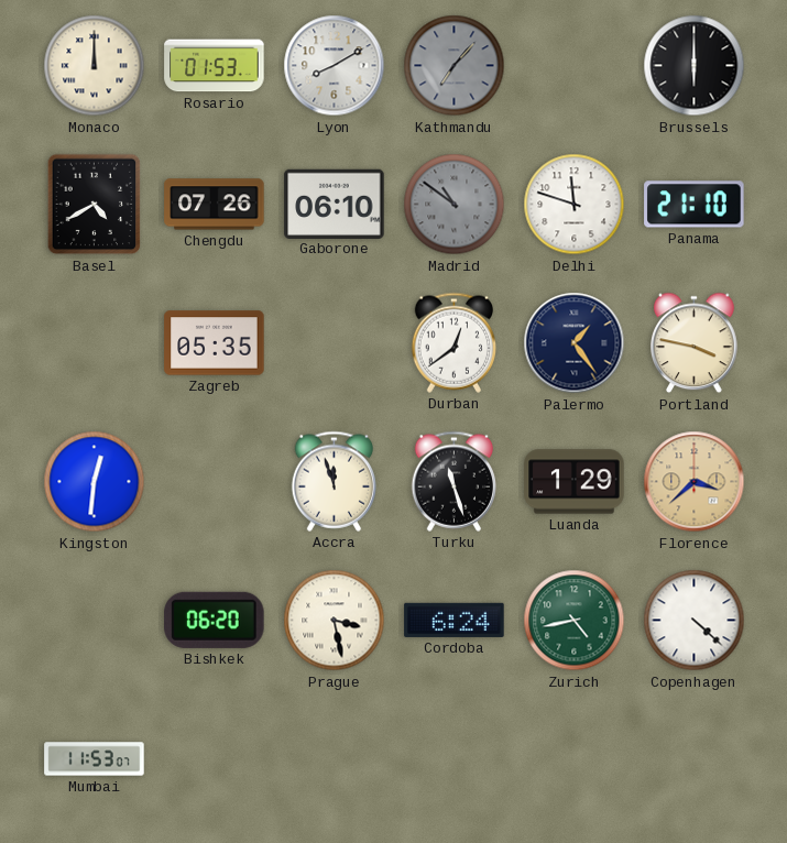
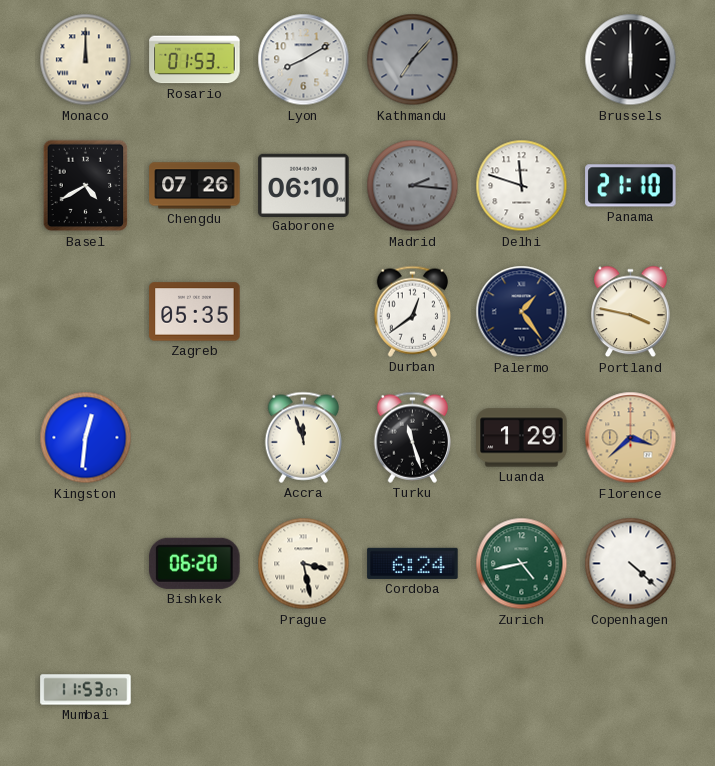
Madrid: 10:51 -> 2:16 (413, 186)
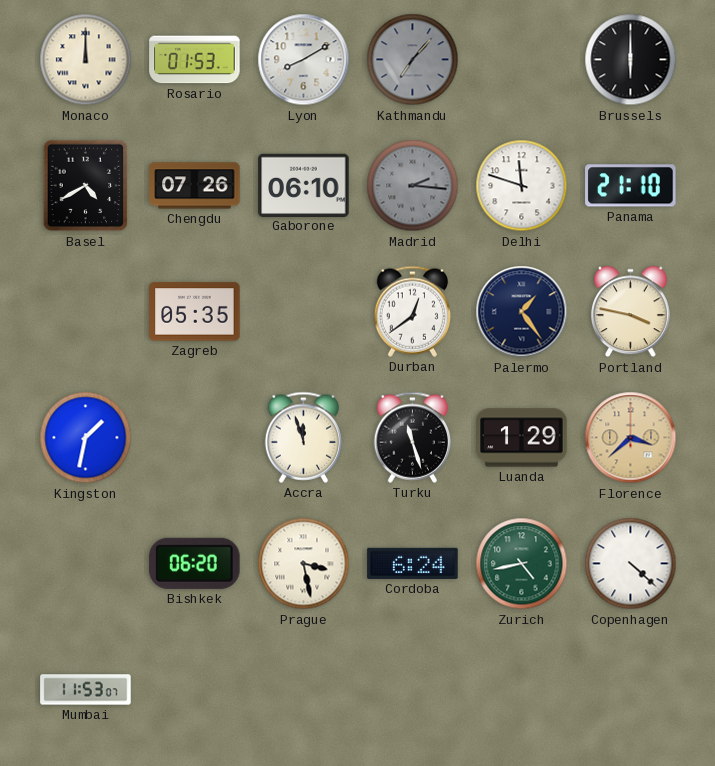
Kingston: 12:31 -> 1:32 (86, 438)
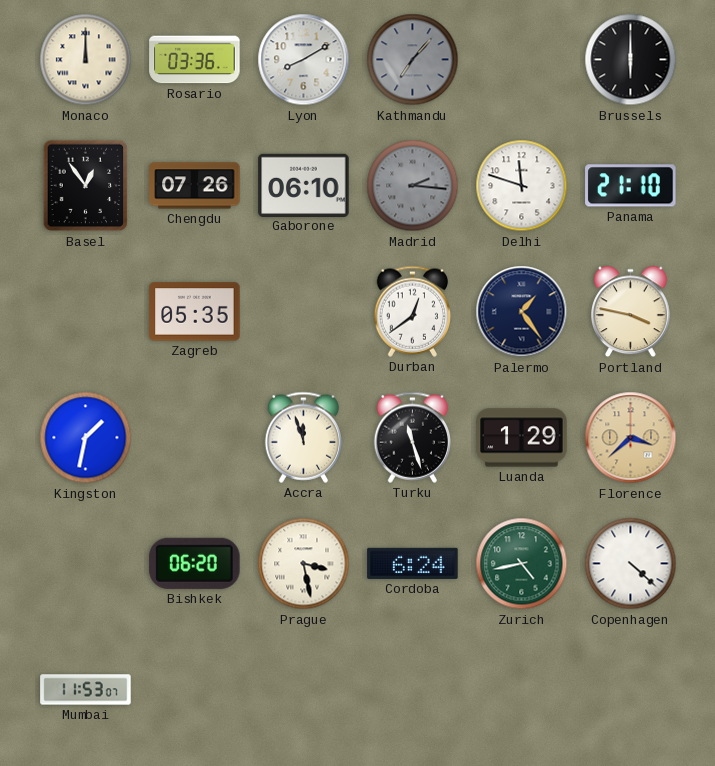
Rosario: 01:53 -> 03:36 (195, 60)
Basel: 4:40 -> 12:54 (86, 186)
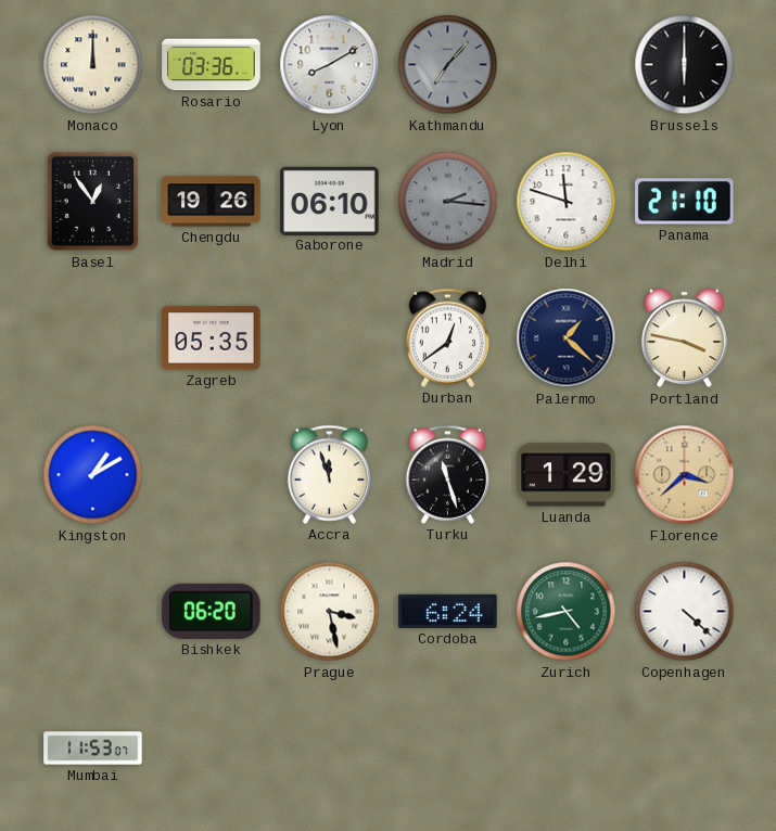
Chengdu: 07:26 -> 19:26 (212, 202)
Palermo: 1:24 -> 1:22 (567, 338)
Kingston: 1:32 -> 1:10 (93, 475)
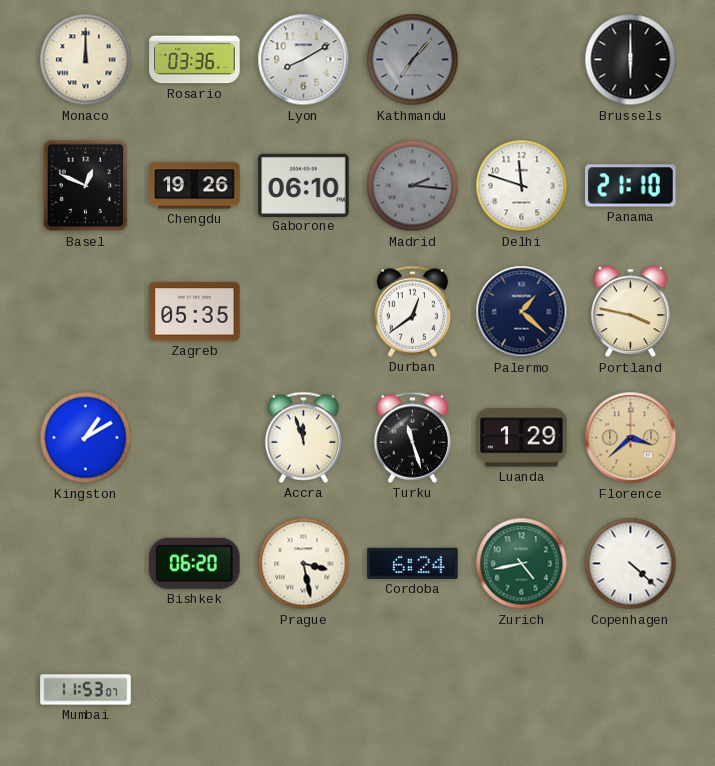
Basel: 12:54 -> 12:49 (86, 186)
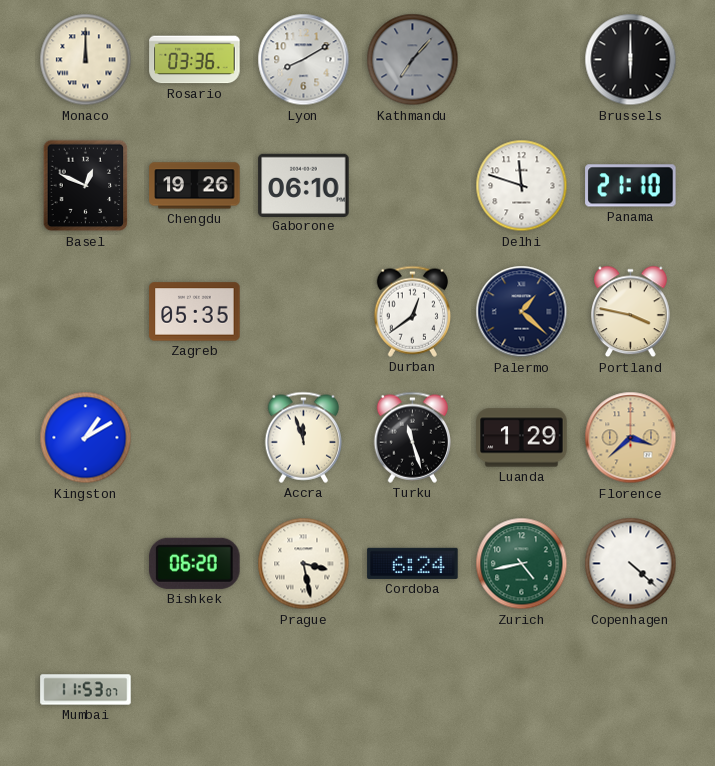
Madrid: 2:16 -> none (413, 186)
